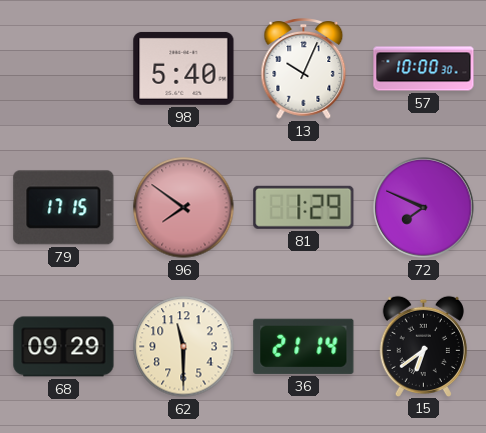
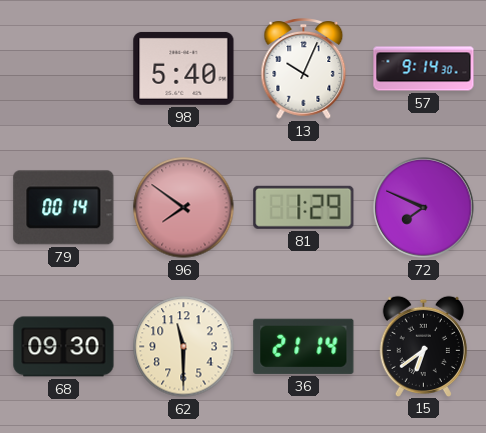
57: 10:00 -> 9:14 (424, 69)
79: 17:15 -> 00:14 (64, 208)
68: 09:29 -> 09:30 (64, 347)
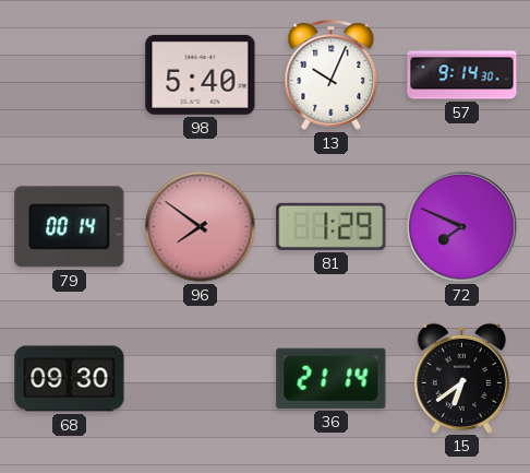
62: 11:30 -> none (184, 347)
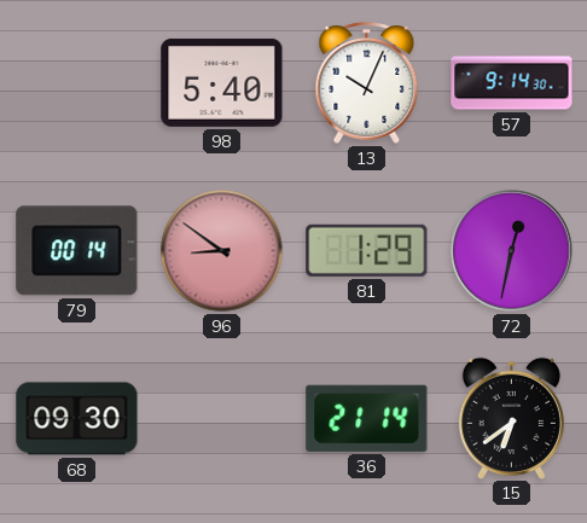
96: 7:51 -> 8:51 (222, 251)
72: 7:49 -> 12:32 (512, 251)
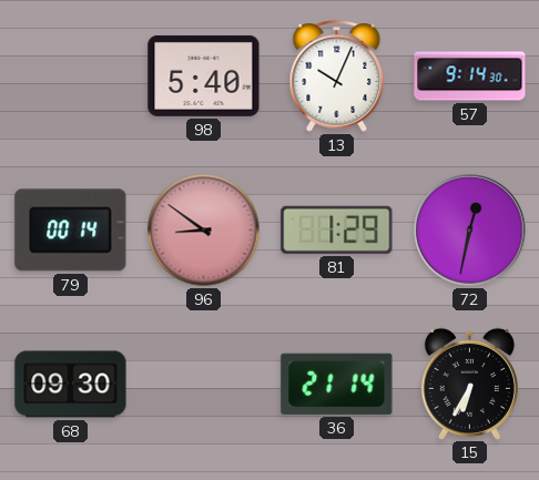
15: 6:39 -> 6:35 (469, 384)
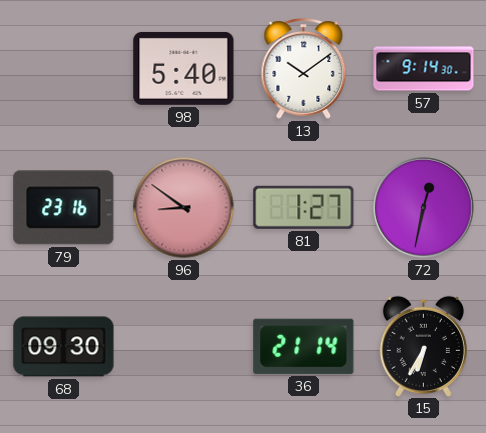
13: 10:04 -> 10:09 (304, 69)
79: 00:14 -> 23:16 (64, 208)
81: 1:29 -> 1:27 (304, 207)
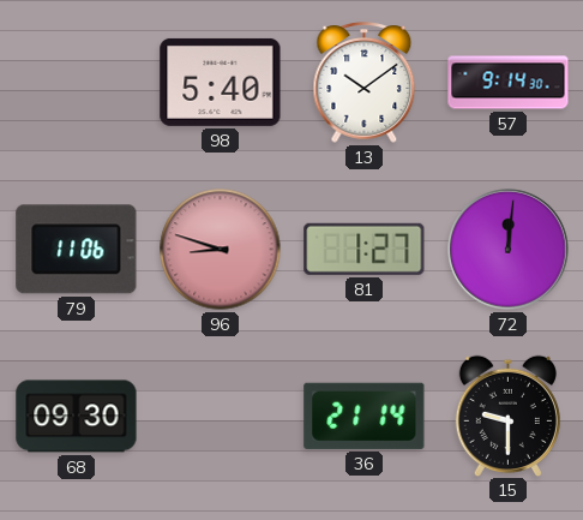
79: 23:16 -> 11:06 (77, 250)
96: 8:51 -> 8:48 (221, 250)
72: 12:32 -> 12:01 (509, 250)
15: 6:35 -> 9:30 (507, 416)
